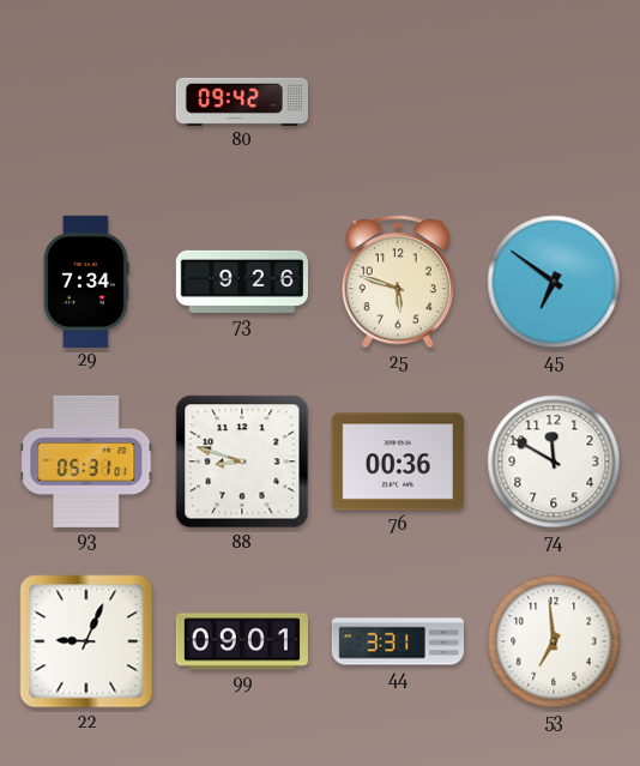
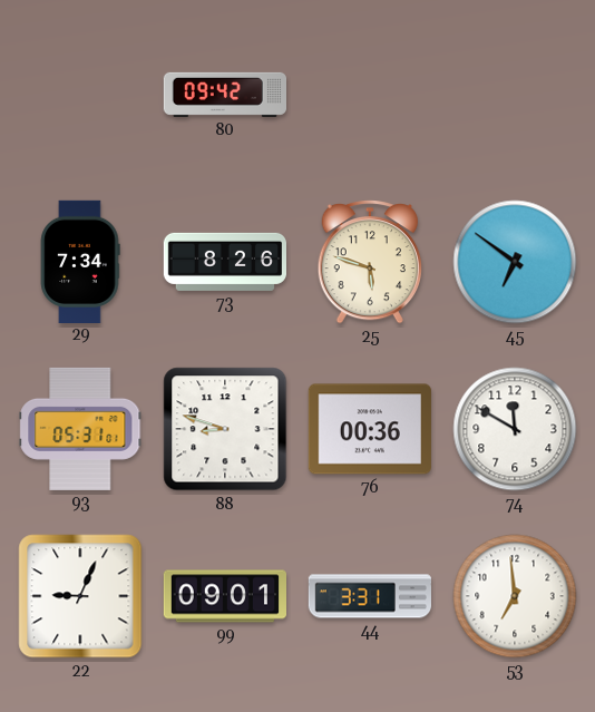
73: 9:26 -> 8:26 (224, 262)
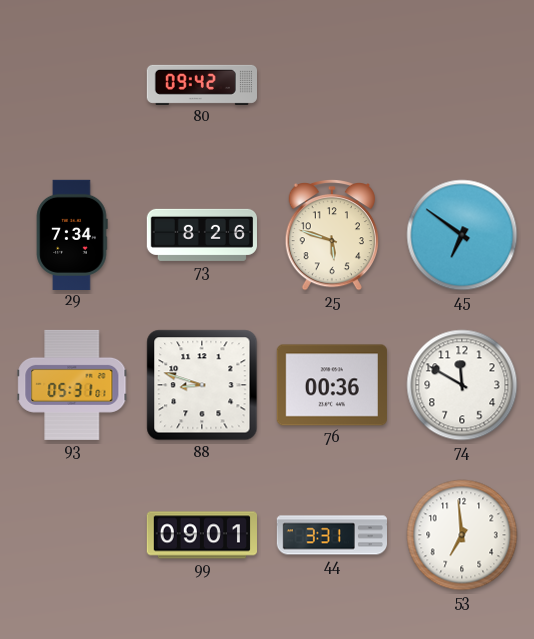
22: 9:04 -> none (80, 596)
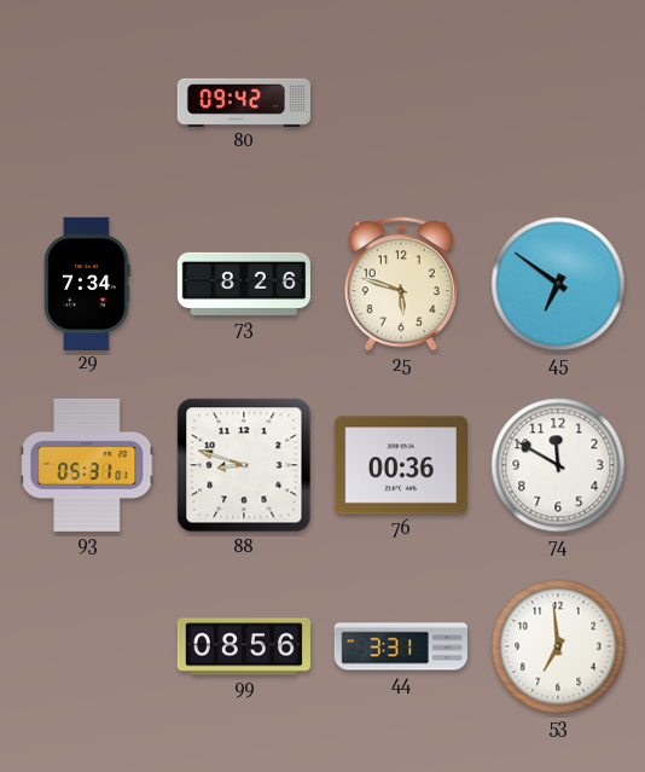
99: 09:01 -> 08:56 (243, 646)
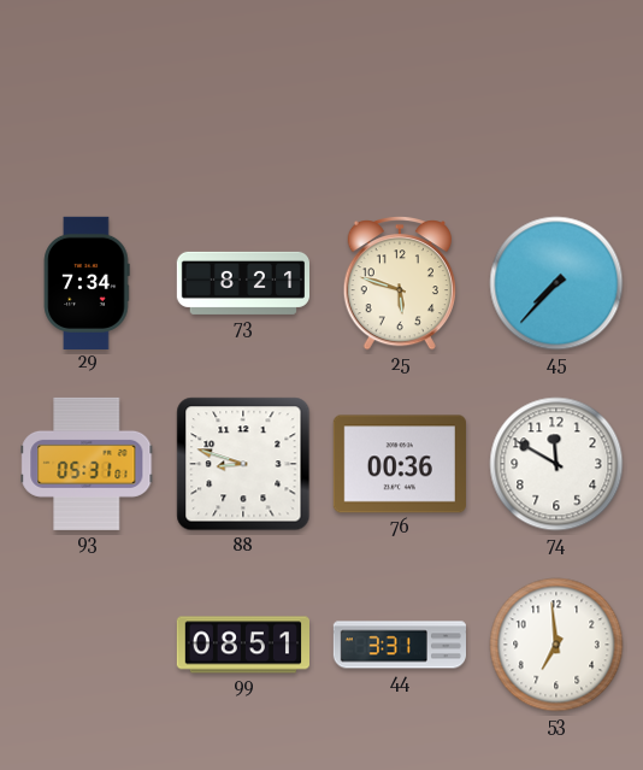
80: 09:42 -> none (243, 103)
73: 8:26 -> 8:21 (242, 283)
45: 6:51 -> 7:37 (556, 283)
99: 08:56 -> 08:51 (242, 645)
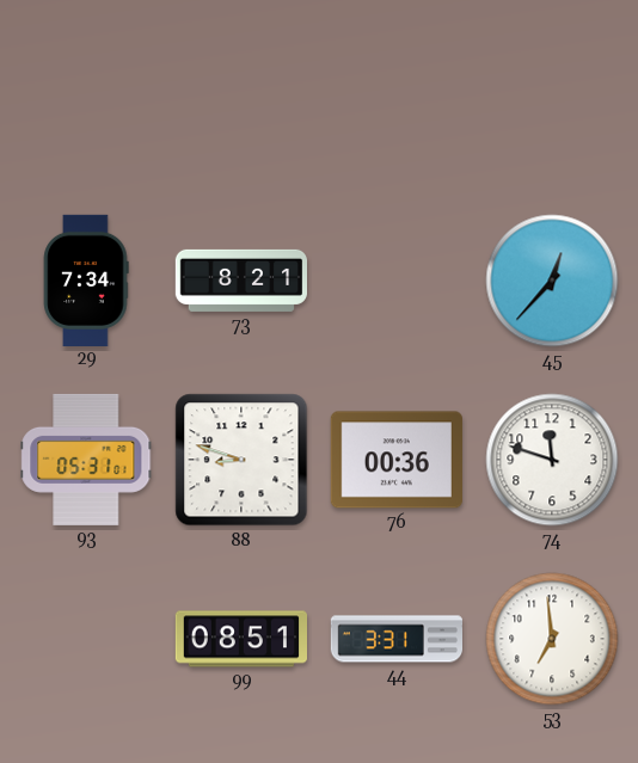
25: 5:48 -> none (400, 284)
45: 7:37 -> 12:37 (552, 281)
74: 11:50 -> 11:48 (552, 460)
